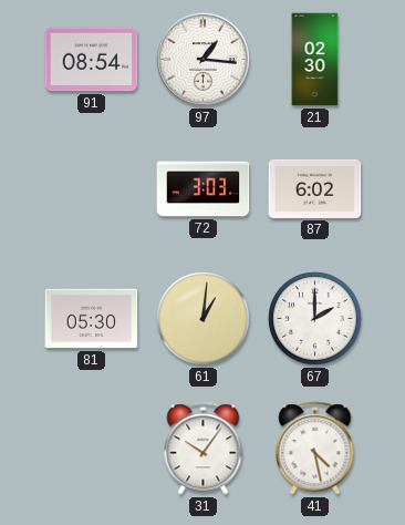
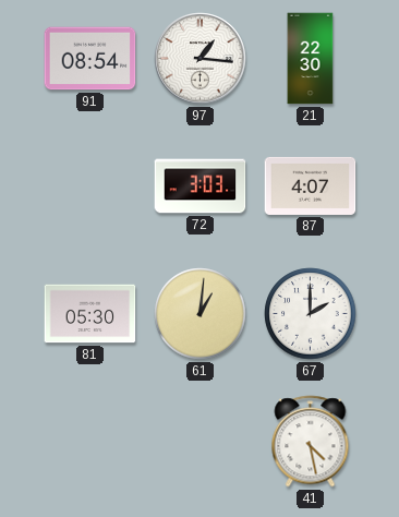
21: 02:30 -> 22:30 (311, 59)
87: 6:02 -> 4:07 (311, 185)
31: 10:06 -> none (204, 449)
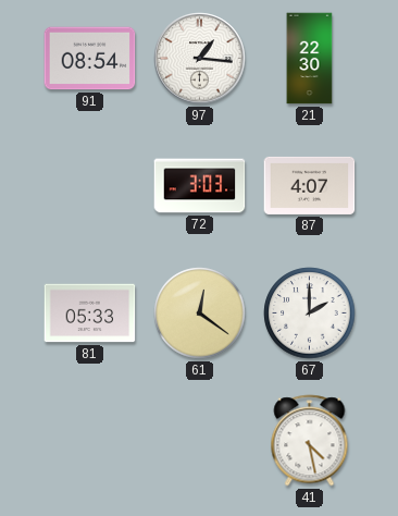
81: 05:30 -> 05:33 (90, 314)
61: 1:01 -> 12:21 (200, 314)
